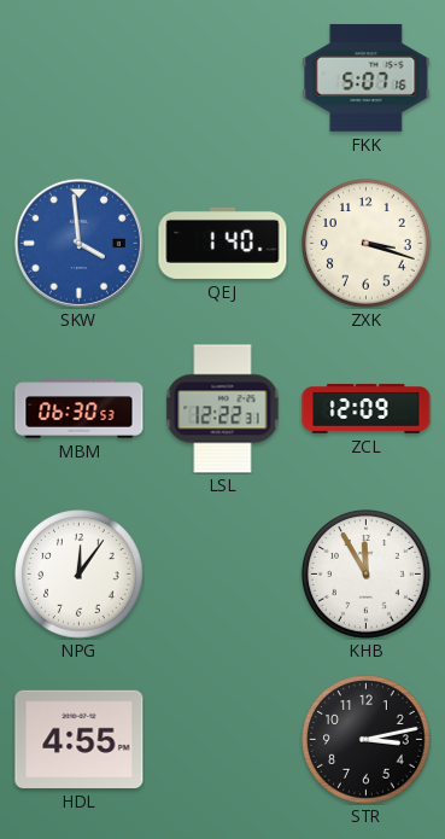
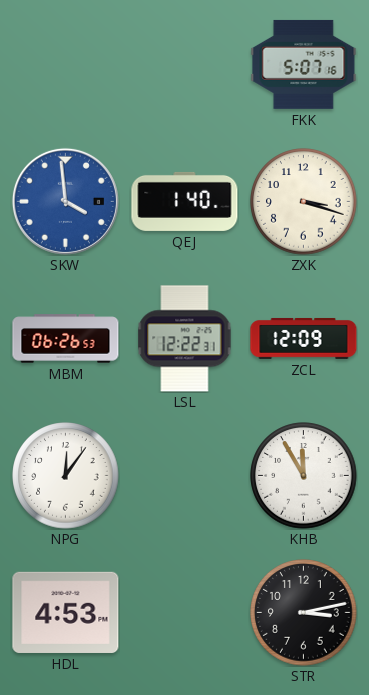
MBM: 06:30 -> 06:26 (66, 339)
HDL: 4:55 -> 4:53 (66, 612)
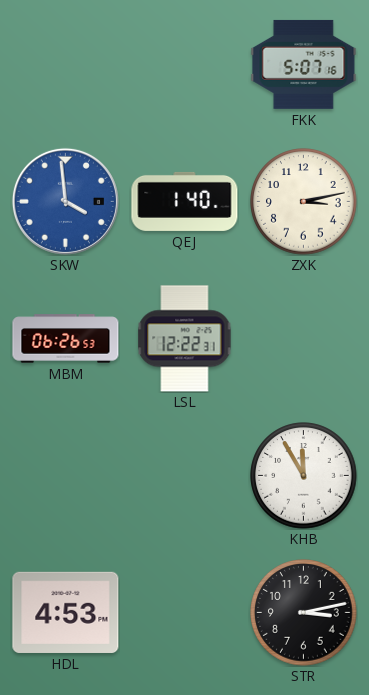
ZXK: 3:18 -> 3:13 (304, 202)
ZCL: 12:09 -> none (304, 338)
NPG: 12:06 -> none (66, 476)
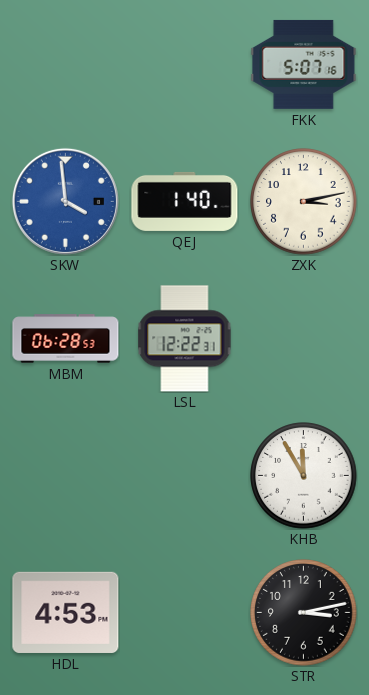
MBM: 06:26 -> 06:28 (66, 339)
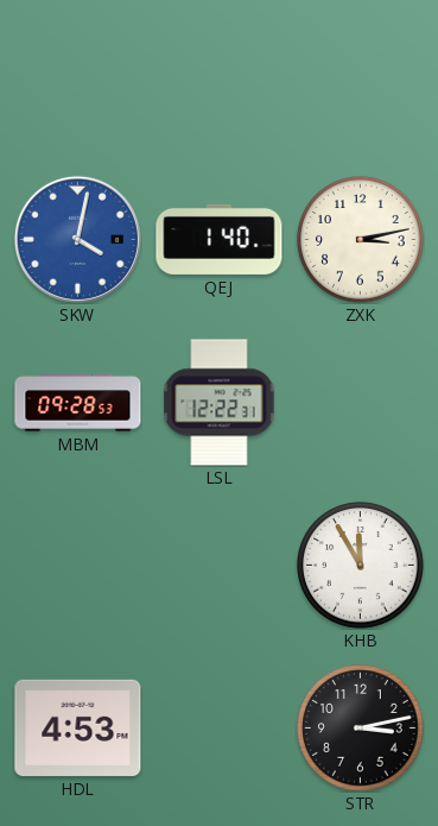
FKK: 5:07 -> none (304, 64)
SKW: 3:59 -> 4:02 (77, 239)
MBM: 06:28 -> 09:28 (78, 403)
